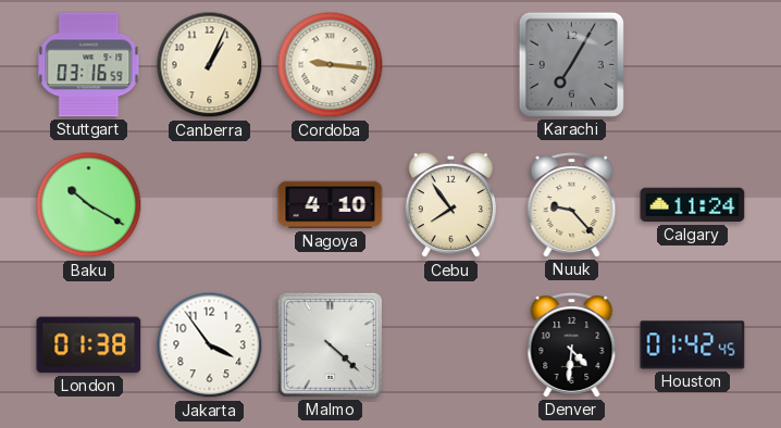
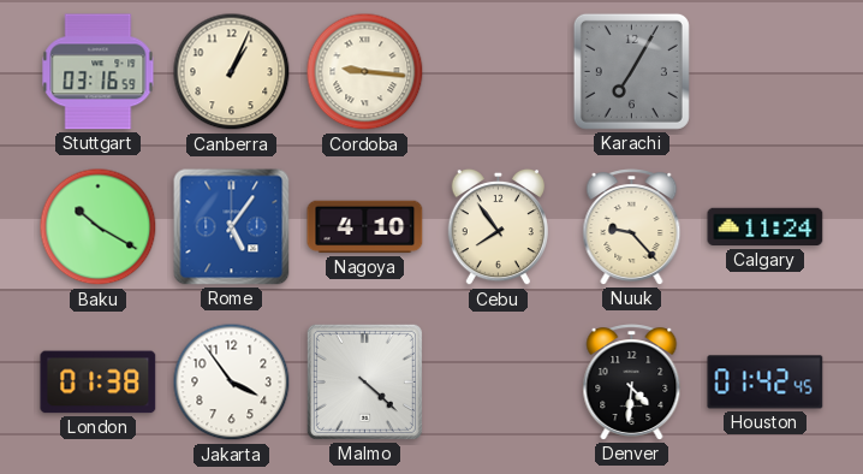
Rome: none -> 5:06 (232, 227)
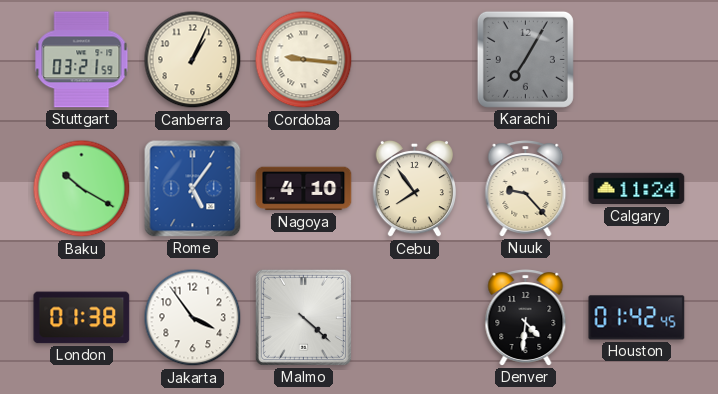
Stuttgart: 03:16 -> 03:21 (82, 60)
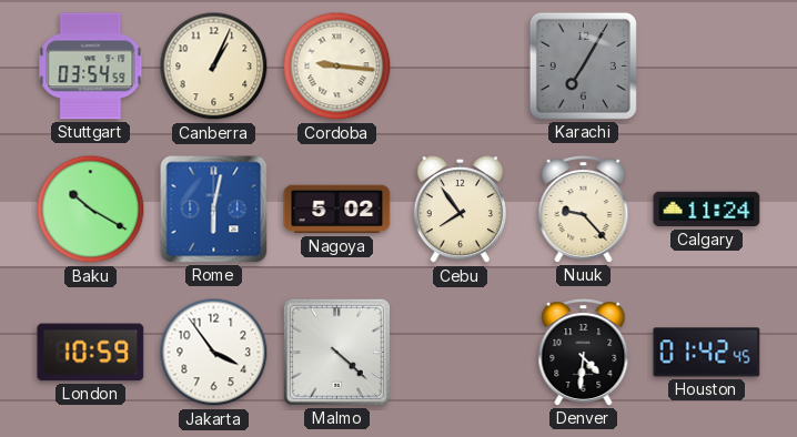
Stuttgart: 03:21 -> 03:54 (91, 67)
Rome: 5:06 -> 6:02 (214, 210)
Nagoya: 4:10 -> 5:02 (337, 210)
London: 01:38 -> 10:59 (91, 353)
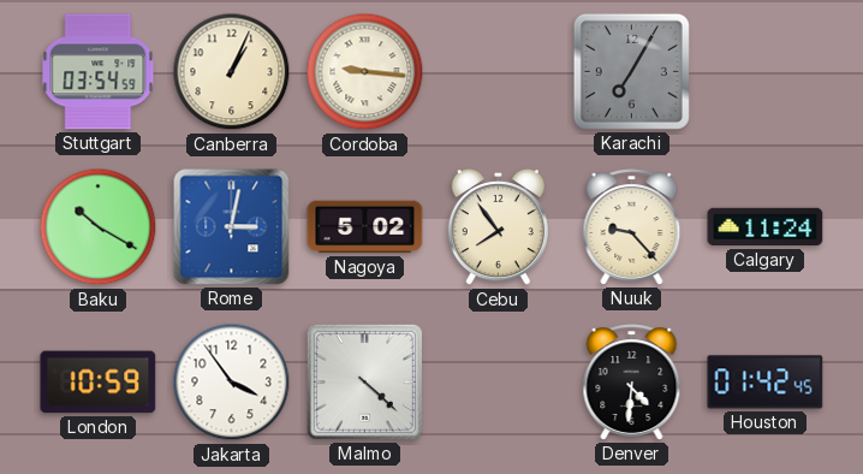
Rome: 6:02 -> 3:02 (232, 227)
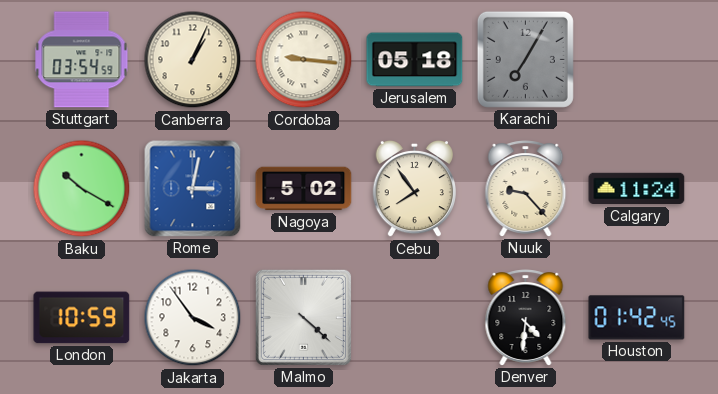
Jerusalem: none -> 05:18 (415, 60)
